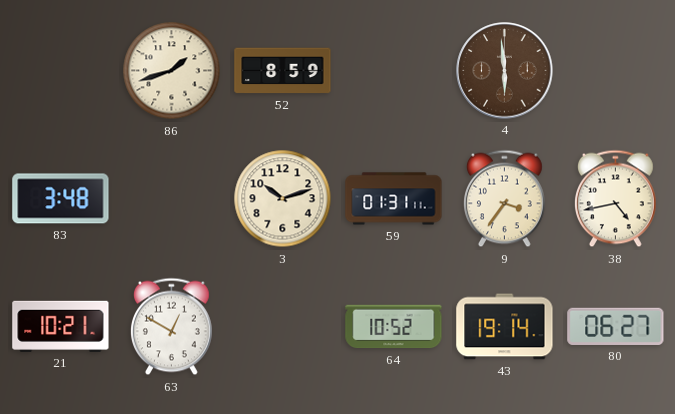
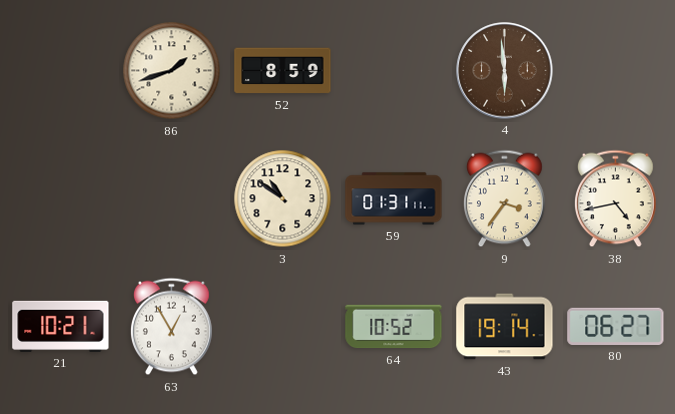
83: 3:48 -> none (61, 199)
3: 10:12 -> 10:51 (283, 199)
63: 12:50 -> 12:55 (171, 327)
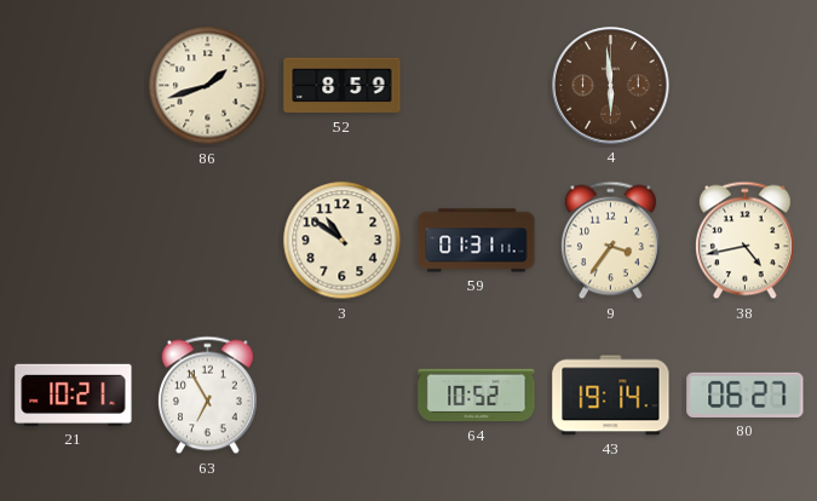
63: 12:55 -> 6:55 (207, 396)
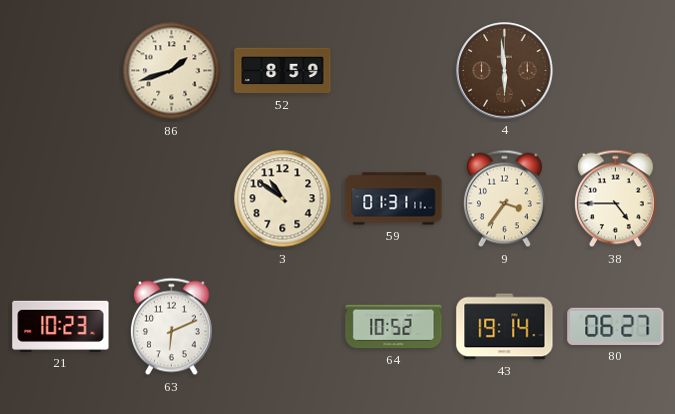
38: 4:43 -> 4:45 (615, 199)
21: 10:21 -> 10:23 (61, 326)
63: 6:55 -> 6:11 (171, 327)
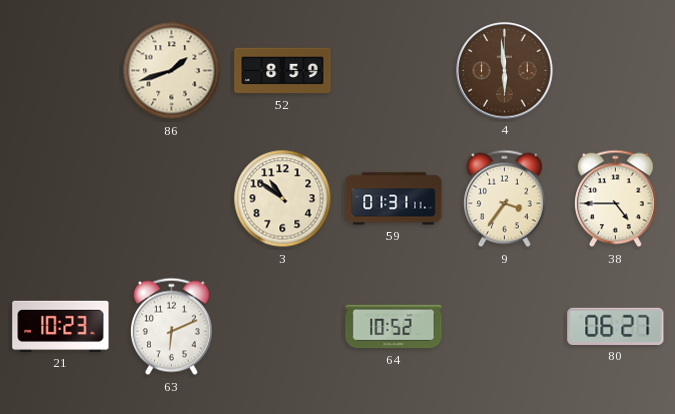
43: 19:14 -> none (505, 327)
